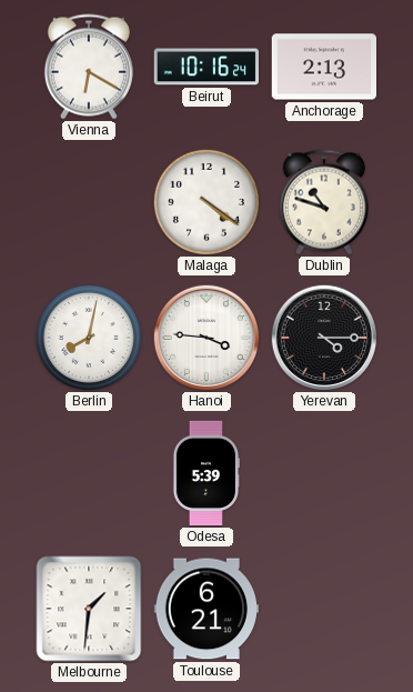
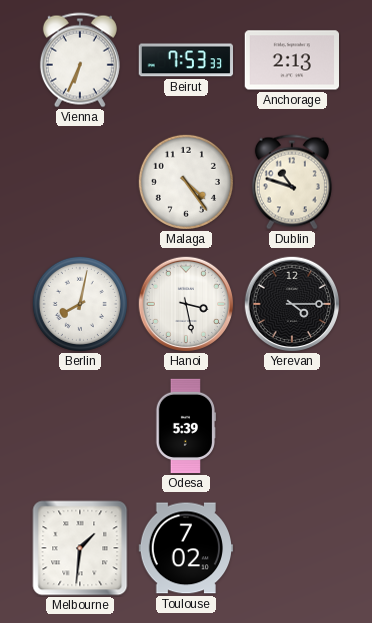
Vienna: 6:20 -> 6:34 (80, 60)
Beirut: 10:16 -> 7:53 (185, 60)
Malaga: 4:21 -> 4:24 (186, 182)
Hanoi: 3:46 -> 3:28 (185, 303)
Toulouse: 6:21 -> 7:02 (185, 548)
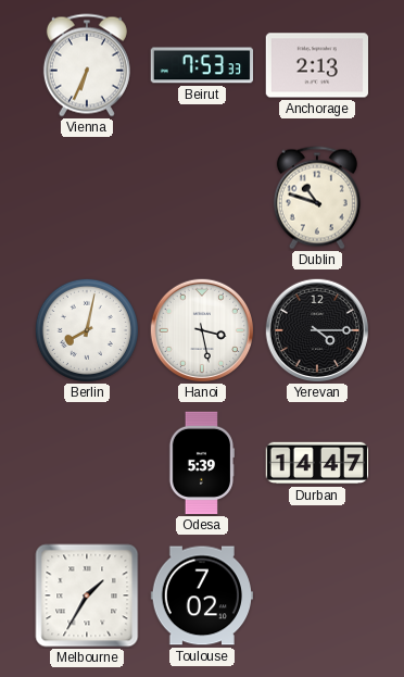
Malaga: 4:24 -> none (186, 182)
Durban: none -> 14:47 (317, 463)
Melbourne: 1:31 -> 1:35 (87, 595)
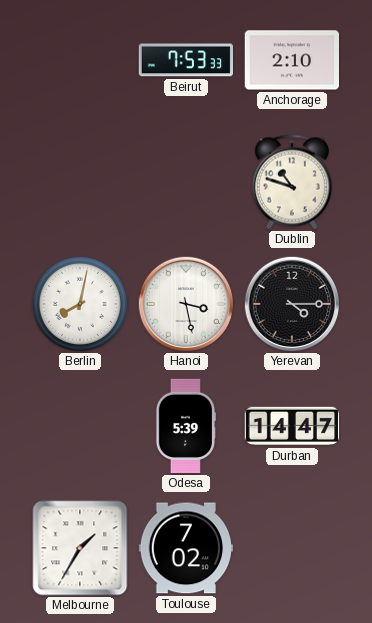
Vienna: 6:34 -> none (87, 65)
Anchorage: 2:13 -> 2:10 (291, 60)
